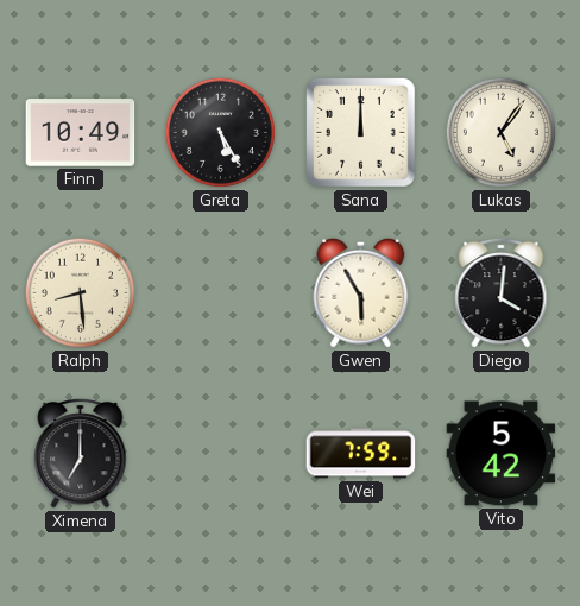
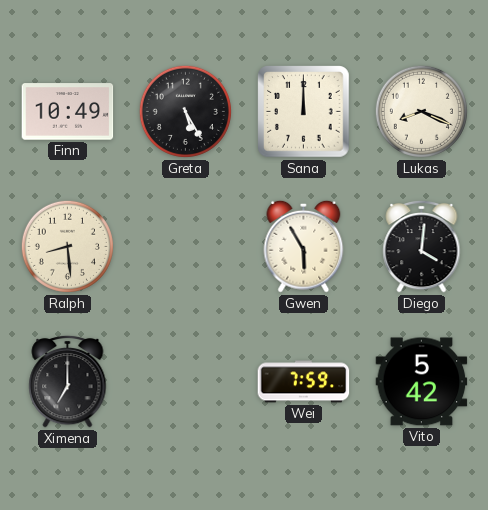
Lukas: 5:06 -> 8:19 (421, 111)
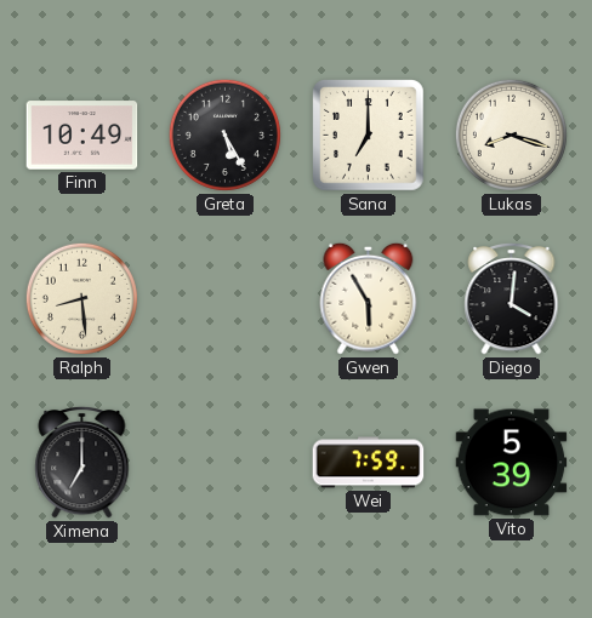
Sana: 12:00 -> 7:00 (369, 136)
Lukas: 8:19 -> 8:18 (511, 135)
Vito: 5:42 -> 5:39 (512, 463)
